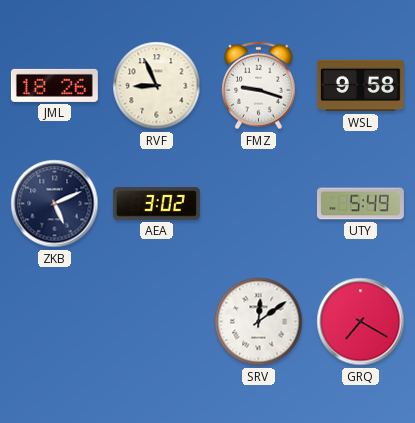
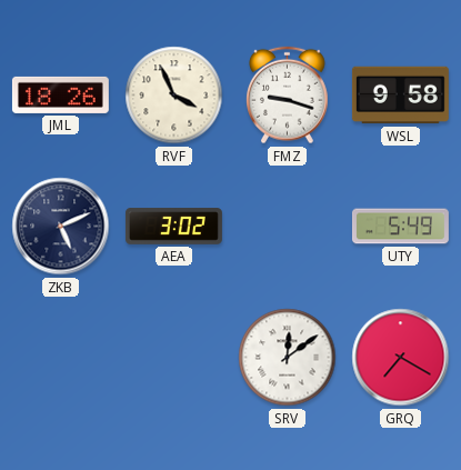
RVF: 8:56 -> 3:56 (174, 96)
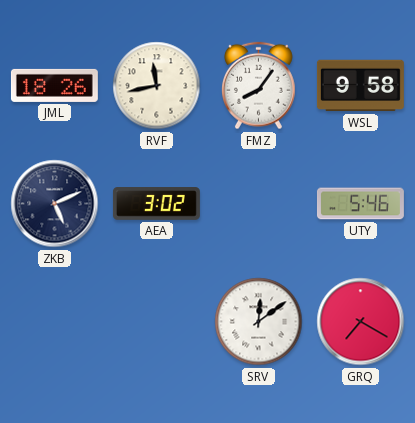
RVF: 3:56 -> 11:43 (157, 86)
FMZ: 9:18 -> 8:06 (259, 86)
UTY: 5:49 -> 5:46 (360, 204)
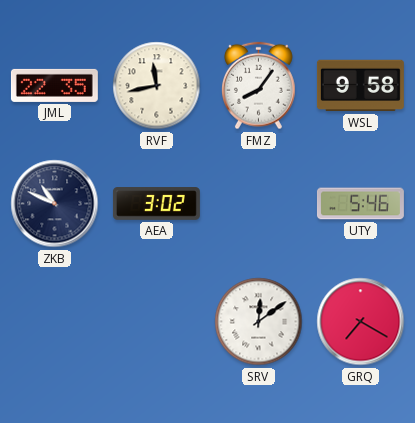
JML: 18:26 -> 22:35 (54, 85)
ZKB: 5:11 -> 10:49 (55, 204)
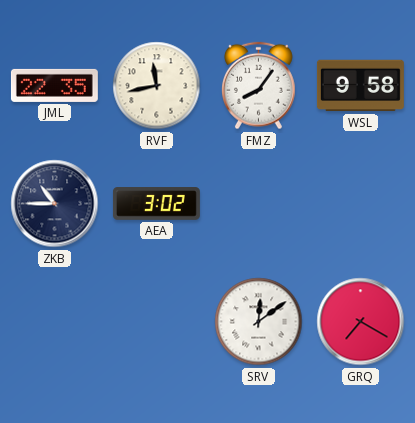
ZKB: 10:49 -> 10:45 (55, 204)
UTY: 5:46 -> none (360, 204)
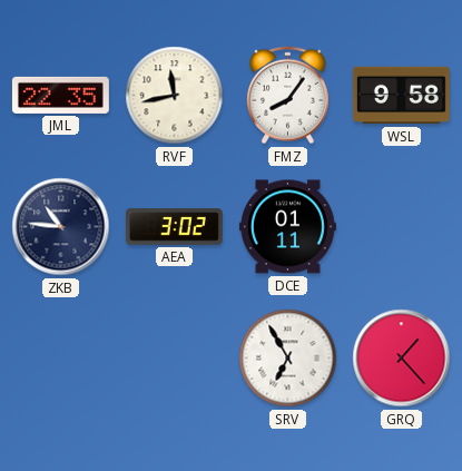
ZKB: 10:45 -> 10:46 (61, 227)
DCE: none -> 01:11 (287, 227)
SRV: 12:09 -> 6:55 (288, 359)
GRQ: 7:20 -> 1:23 (402, 359)
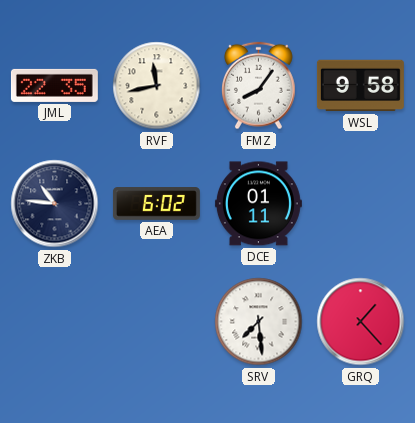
AEA: 3:02 -> 6:02 (156, 204)
SRV: 6:55 -> 7:29 (259, 322)
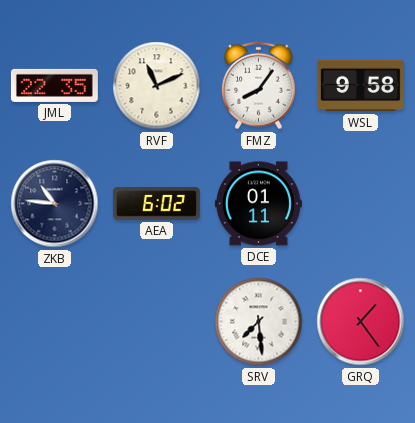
RVF: 11:43 -> 11:11 (157, 86)
GRQ: 1:23 -> 1:24 (361, 322)
